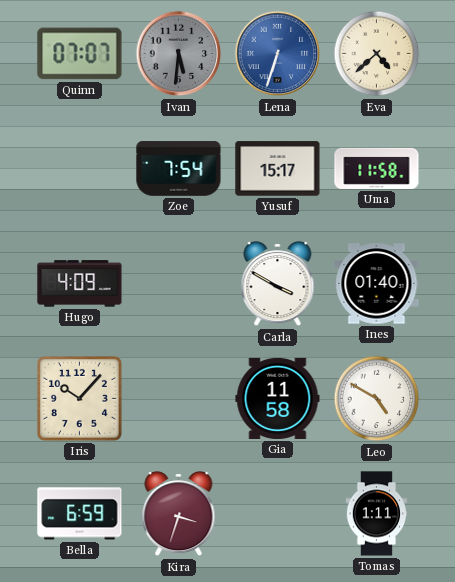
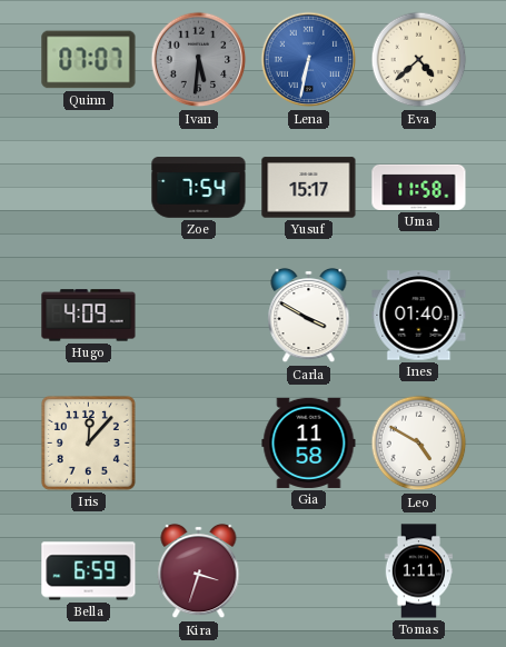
Lena: 6:33 -> 6:32 (309, 60)
Iris: 10:07 -> 12:07 (88, 442)
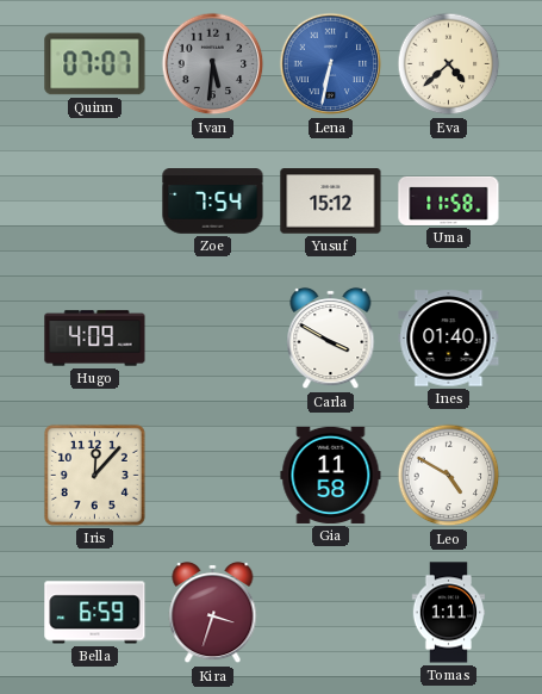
Yusuf: 15:17 -> 15:12 (331, 202)
